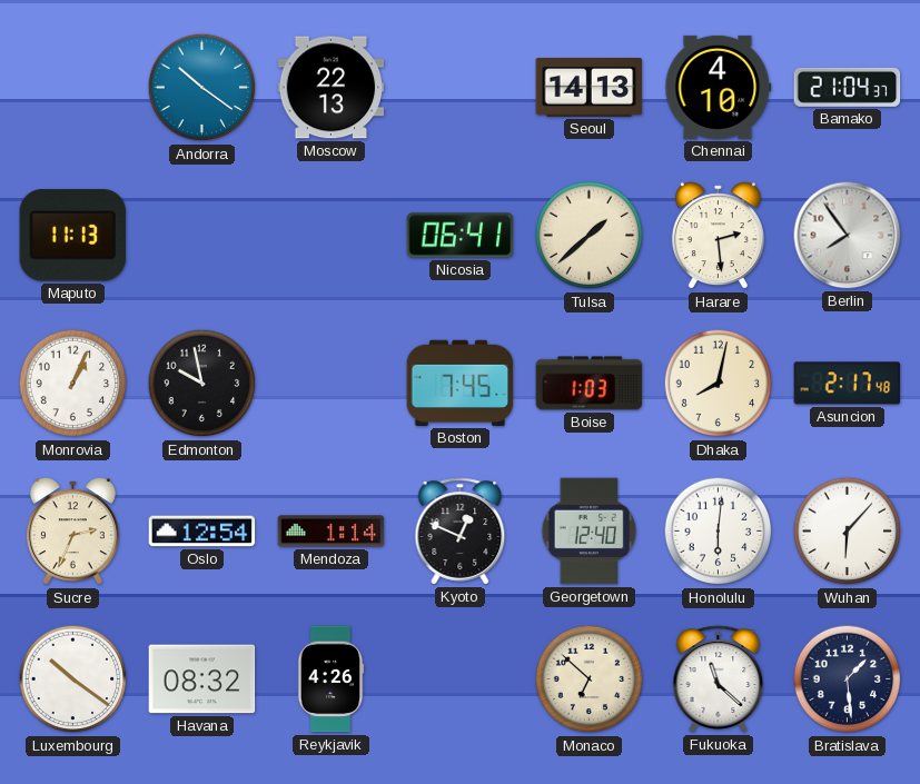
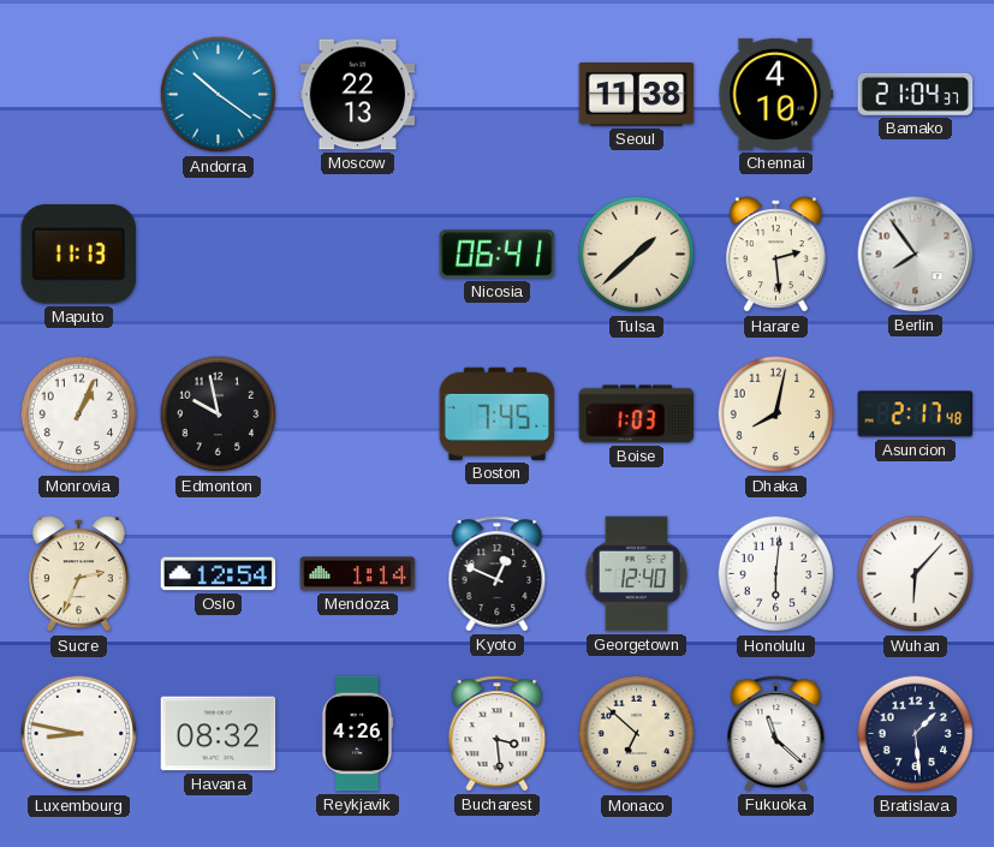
Seoul: 14:13 -> 11:38 (637, 95)
Luxembourg: 10:21 -> 8:47 (79, 734)
Bucharest: none -> 3:29 (498, 734)
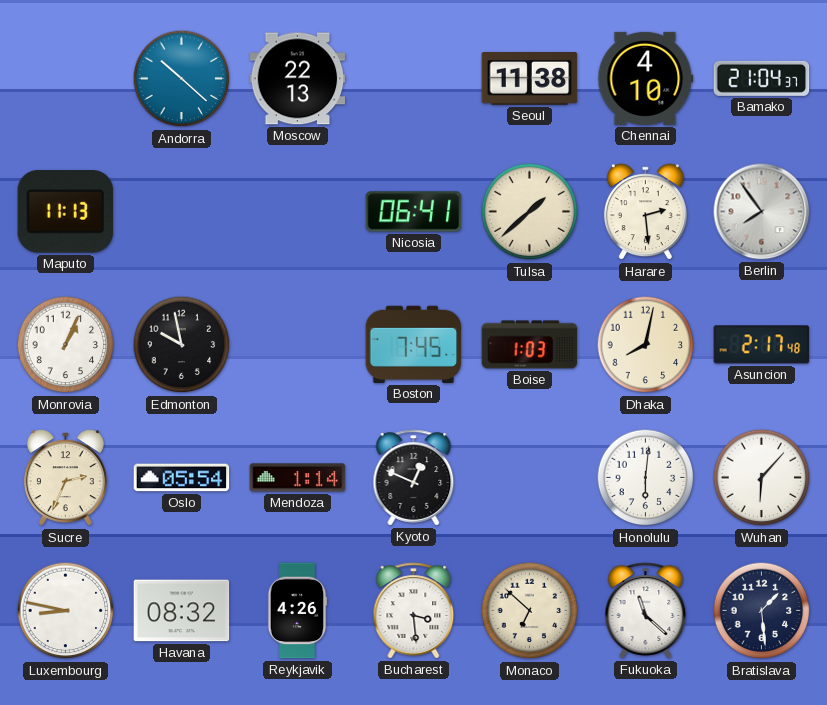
Andorra: 10:21 -> 10:22 (182, 79)
Oslo: 12:54 -> 05:54 (182, 478)
Georgetown: 12:40 -> none (637, 574)
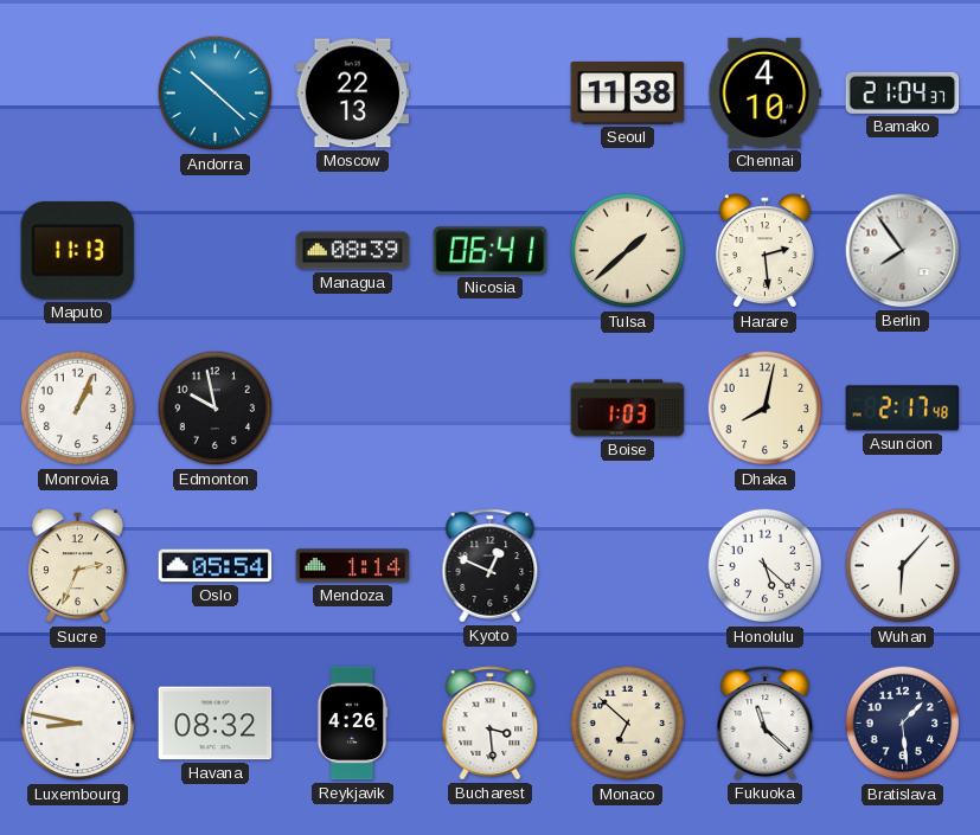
Managua: none -> 08:39 (353, 251)
Boston: 7:45 -> none (414, 344)
Honolulu: 6:01 -> 5:22 (766, 566)
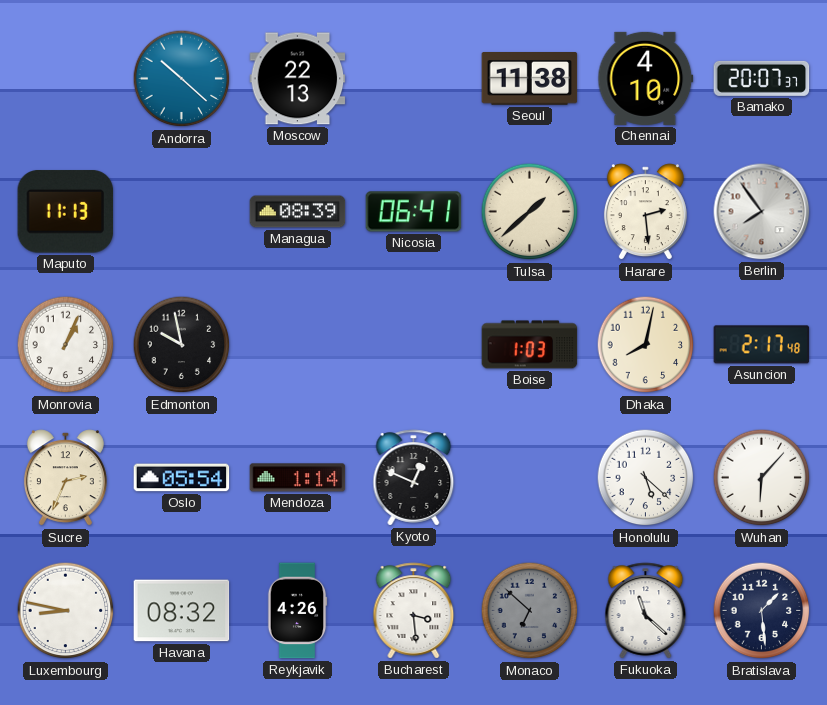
Bamako: 21:04 -> 20:07 (762, 78)
Monaco dial: cream -> grey (530, 611)
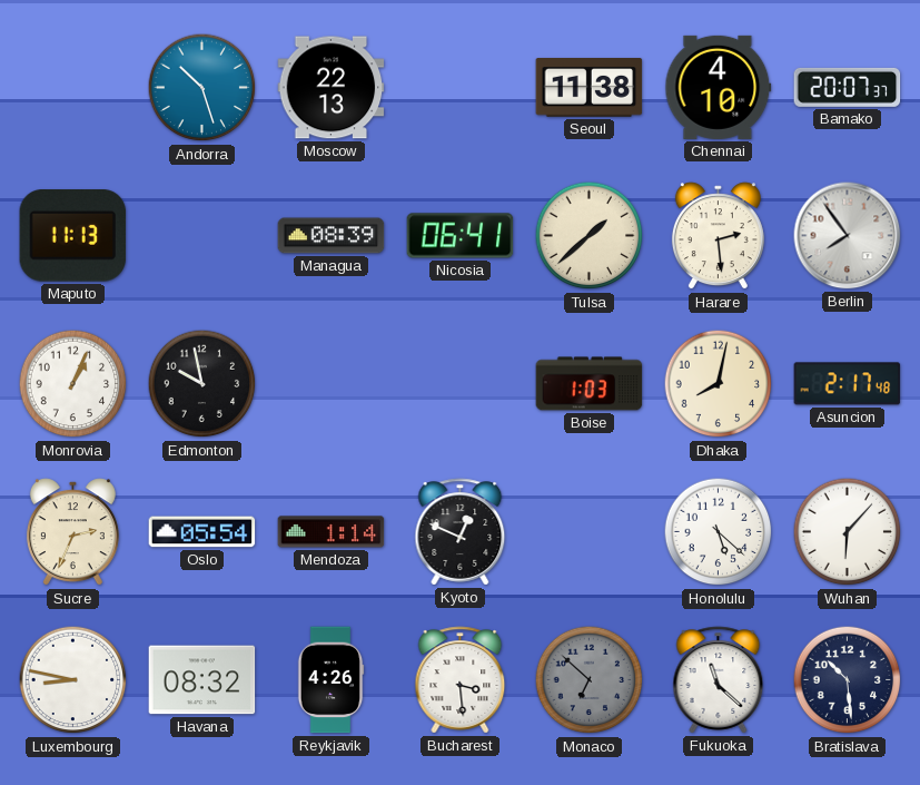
Andorra: 10:22 -> 10:27 (202, 88)
Bratislava: 1:29 -> 10:29 (848, 680)
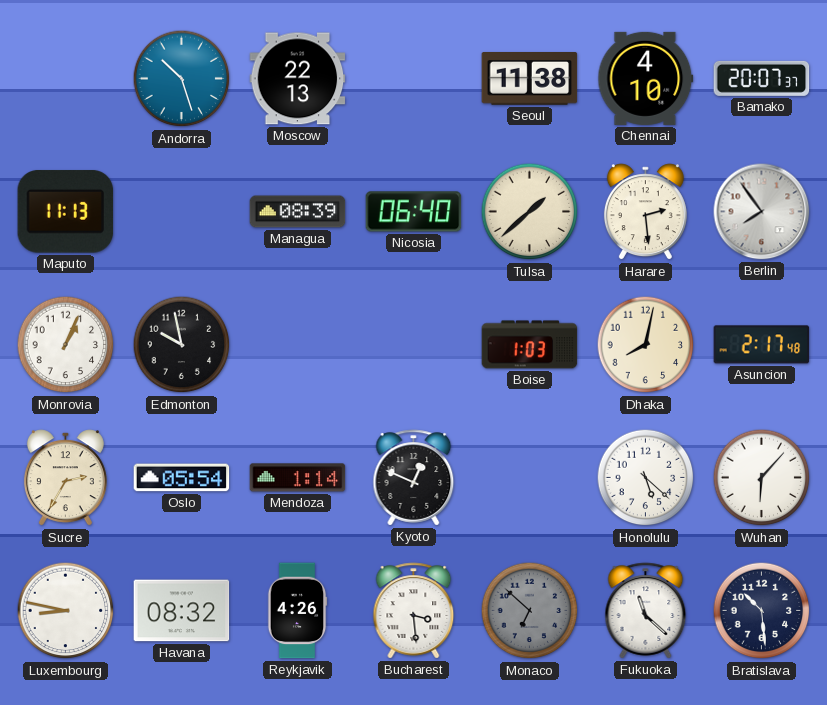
Nicosia: 06:41 -> 06:40 (414, 212)
Sucre: 2:34 -> 2:35 (65, 478)
